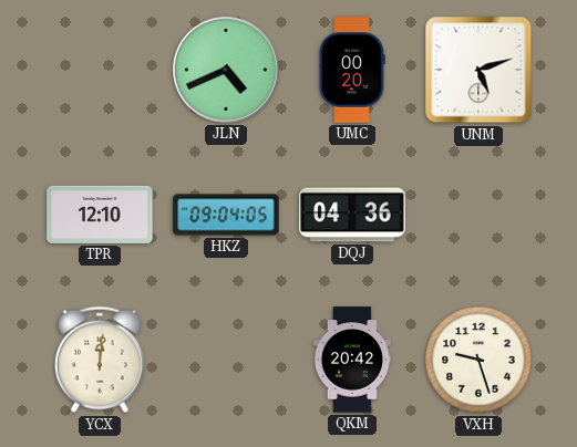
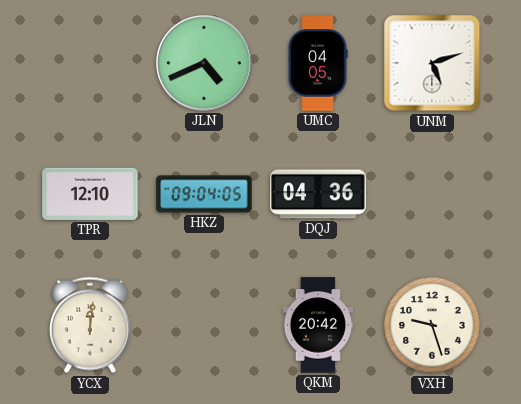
UMC: 00:20 -> 04:05 (318, 63)
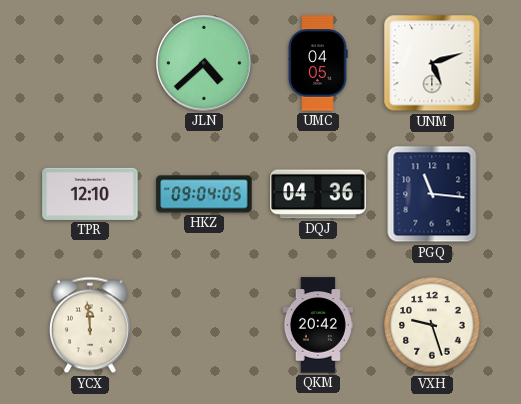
JLN: 4:41 -> 4:38 (204, 63)
PGQ: none -> 11:16 (432, 194)
YCX: 12:01 -> 11:59 (90, 325)
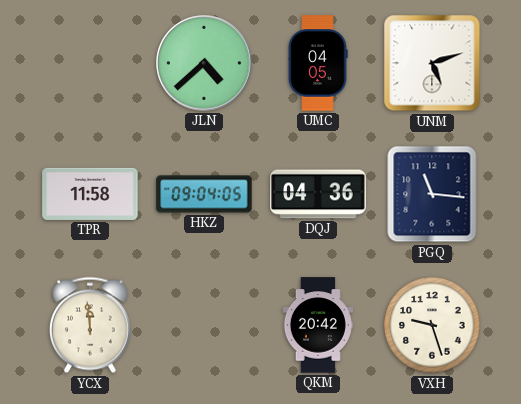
TPR: 12:10 -> 11:58 (90, 194)
